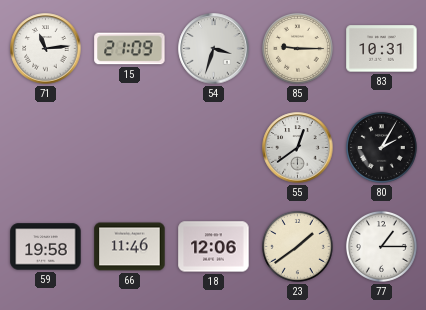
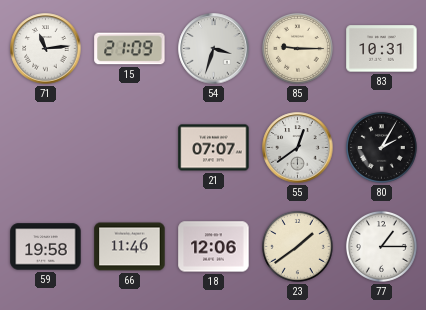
21: none -> 07:07 (214, 148)
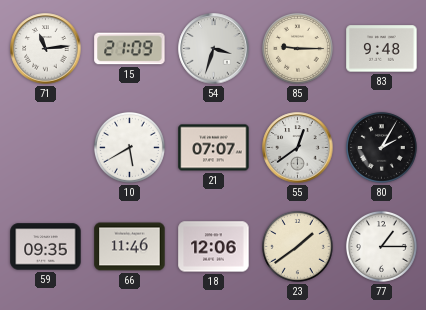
83: 10:31 -> 9:48 (382, 49)
10: none -> 5:40 (129, 147)
59: 19:58 -> 09:35 (46, 247)
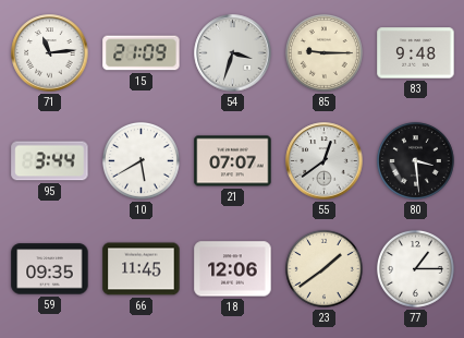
95: none -> 3:44 (50, 161)
80: 2:05 -> 3:29 (415, 160)
66: 11:46 -> 11:45 (142, 269)
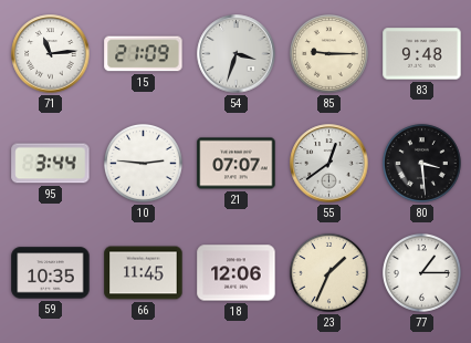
10: 5:40 -> 2:46 (143, 163)
59: 09:35 -> 10:35 (51, 273)
23: 1:39 -> 1:34 (328, 272)
